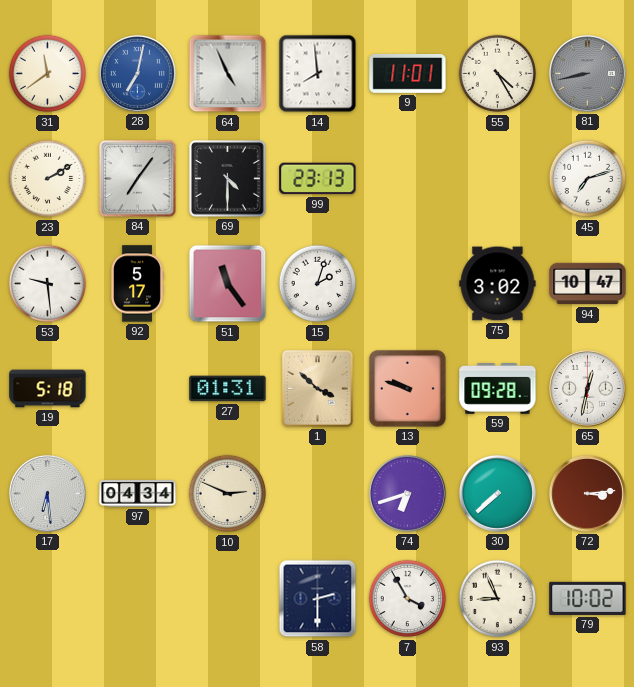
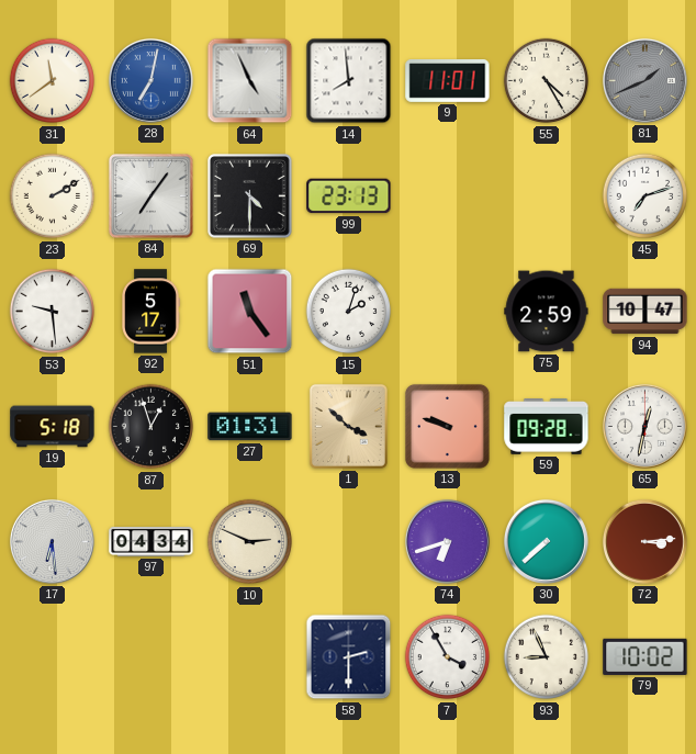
81: 8:43 -> 1:41 (644, 80)
75: 3:02 -> 2:59 (547, 312)
87: none -> 12:57 (151, 427)
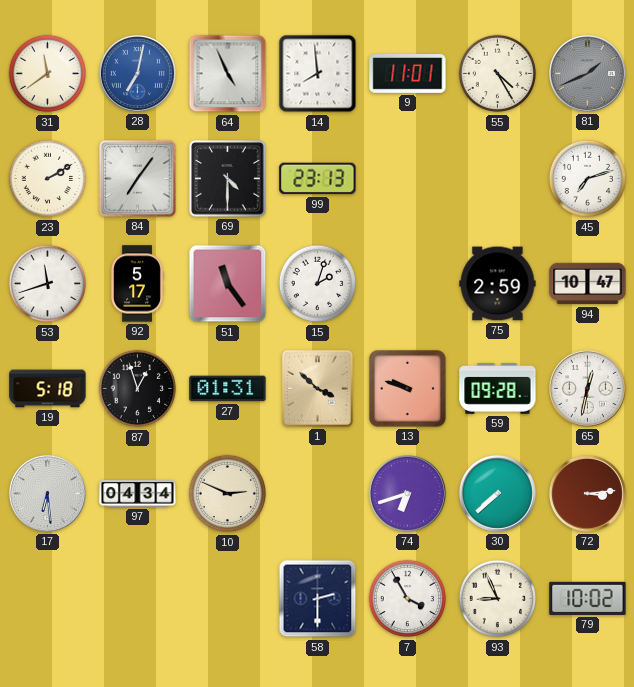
53: 9:29 -> 11:42 (48, 284)
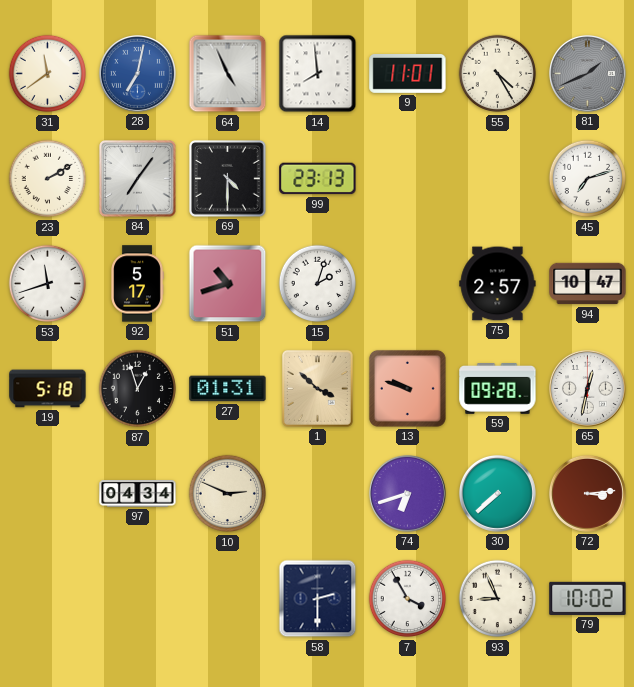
51: 11:24 -> 10:42 (228, 284)
75: 2:59 -> 2:57 (498, 284)
17: 6:29 -> none (47, 493)
